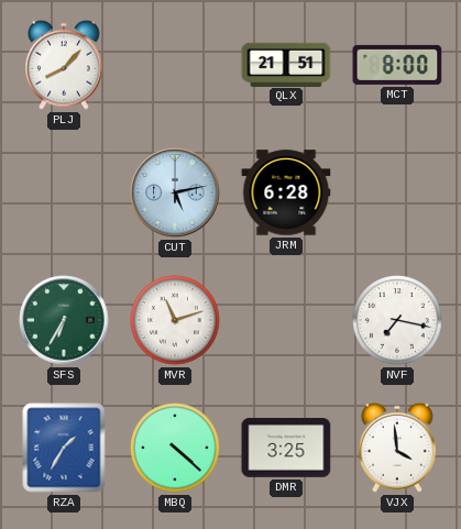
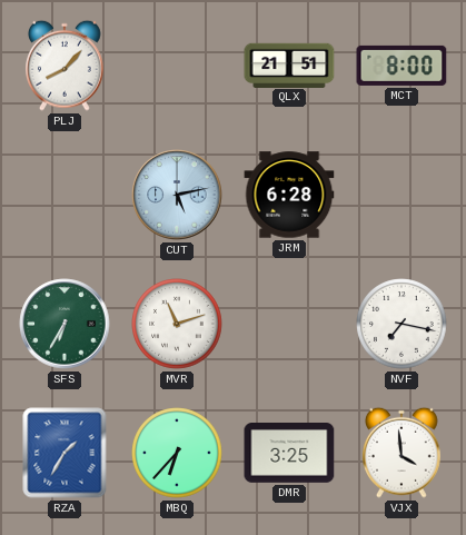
MBQ: 4:22 -> 6:37 (177, 453)
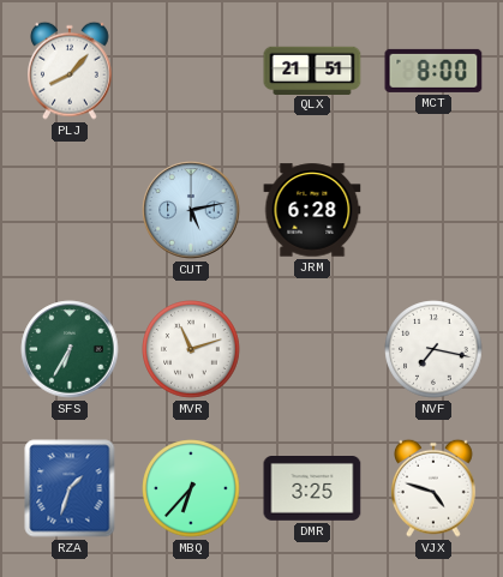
RZA: 1:35 -> 1:33 (70, 488)
VJX: 3:59 -> 4:48 (435, 488)
